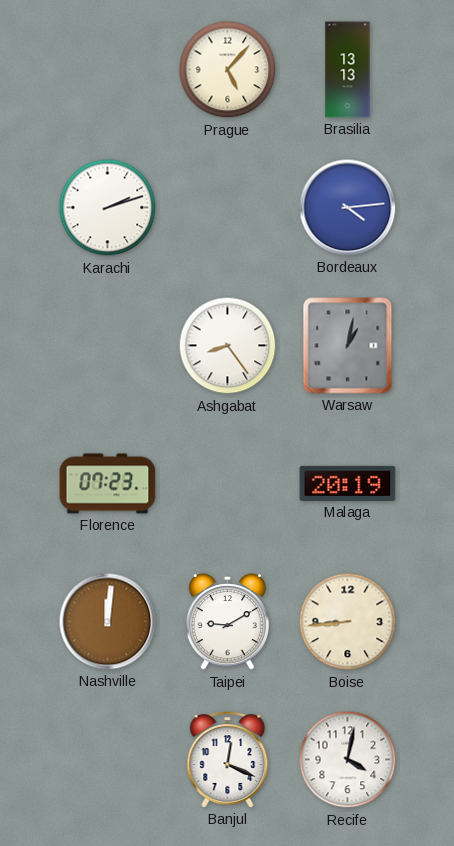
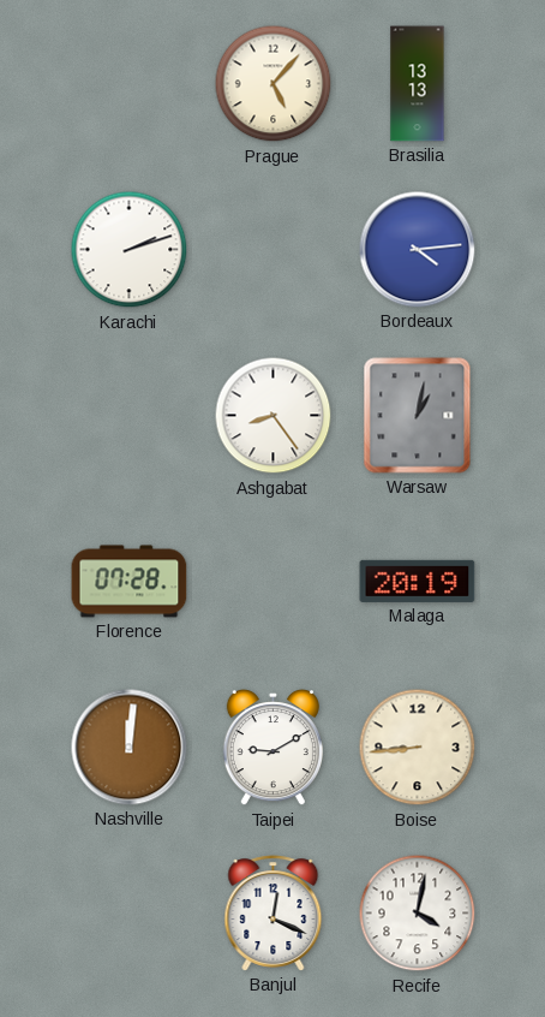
Florence: 07:23 -> 07:28 (130, 582)
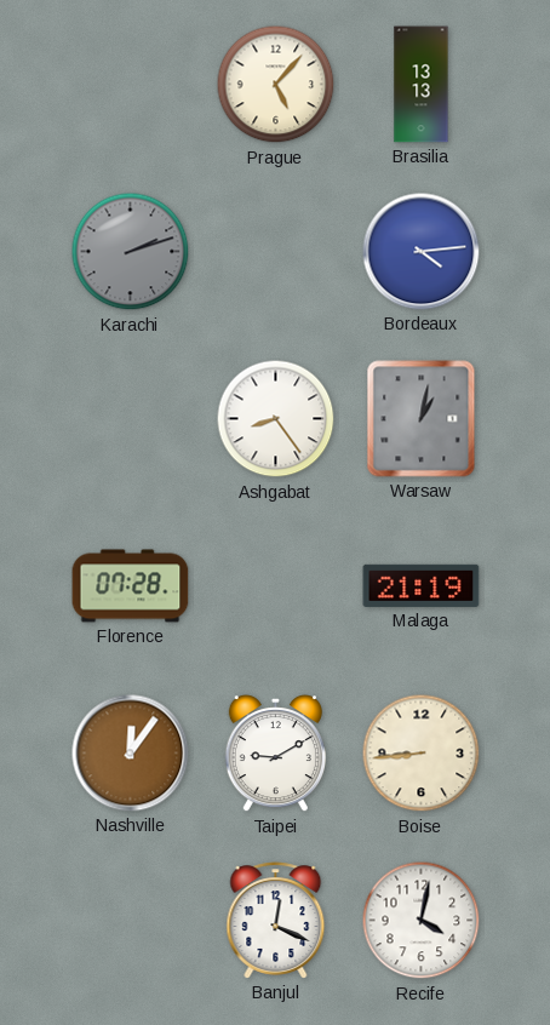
Karachi dial: white -> grey (131, 252)
Malaga: 20:19 -> 21:19 (422, 585)
Nashville: 12:01 -> 12:06 (131, 754)
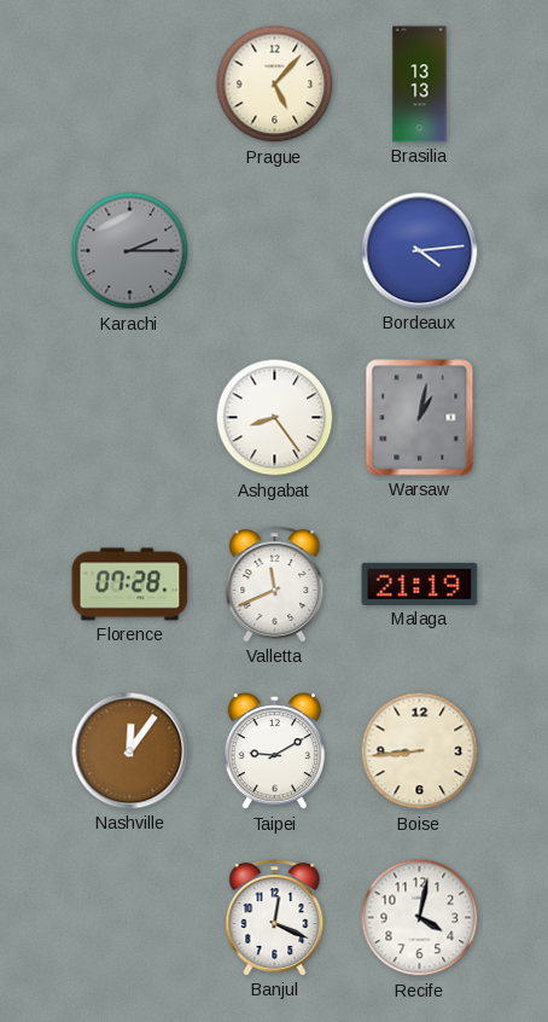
Karachi: 2:12 -> 2:15 (130, 251)
Valletta: none -> 11:41 (275, 585)
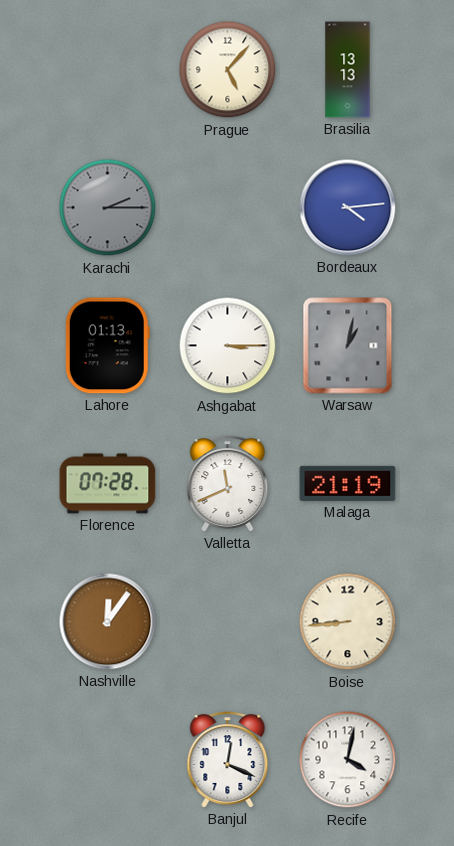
Lahore: none -> 01:13 (107, 346)
Ashgabat: 8:24 -> 3:15 (228, 346)
Taipei: 9:10 -> none (274, 753)
